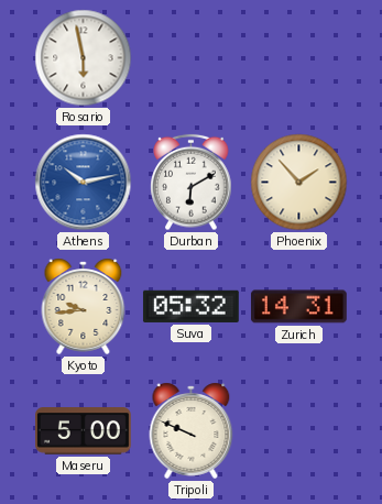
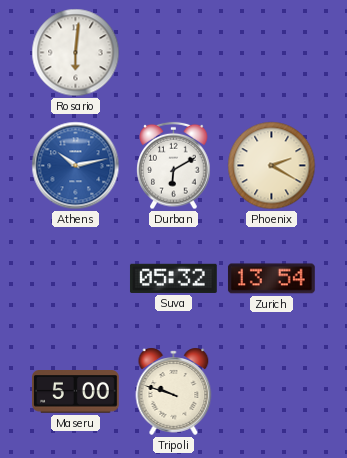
Rosario: 5:58 -> 6:01 (76, 53)
Phoenix: 1:53 -> 2:20 (272, 166)
Kyoto: 9:44 -> none (84, 306)
Zurich: 14:31 -> 13:54 (272, 279)
Tripoli: 9:49 -> 9:48 (174, 391)
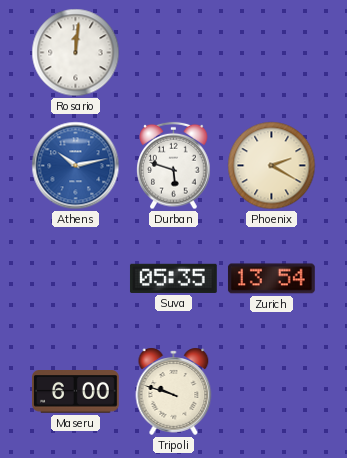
Rosario: 6:01 -> 12:01 (76, 53)
Durban: 6:10 -> 5:48 (174, 166)
Suva: 05:32 -> 05:35 (174, 278)
Maseru: 5:00 -> 6:00 (76, 392)
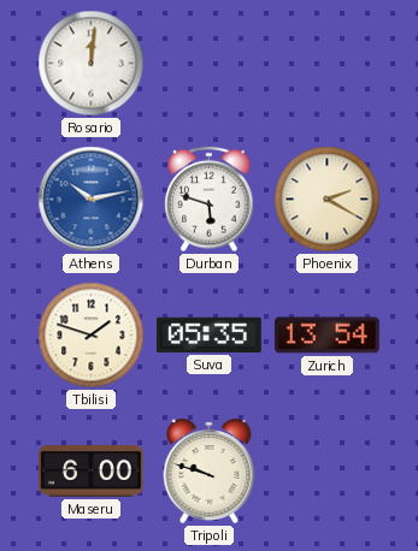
Tbilisi: none -> 1:48 (92, 336)
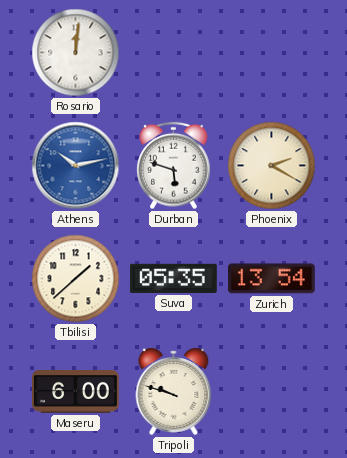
Tbilisi: 1:48 -> 1:38 (76, 279)
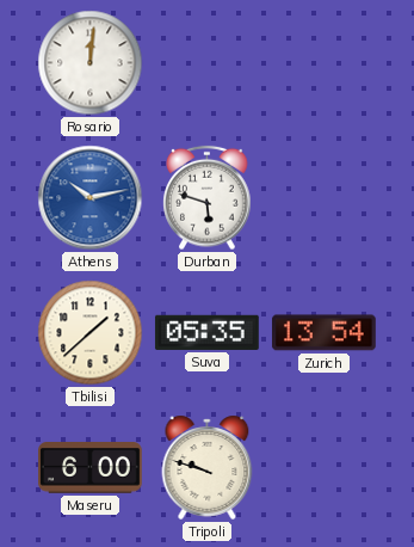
Phoenix: 2:20 -> none (272, 166)
